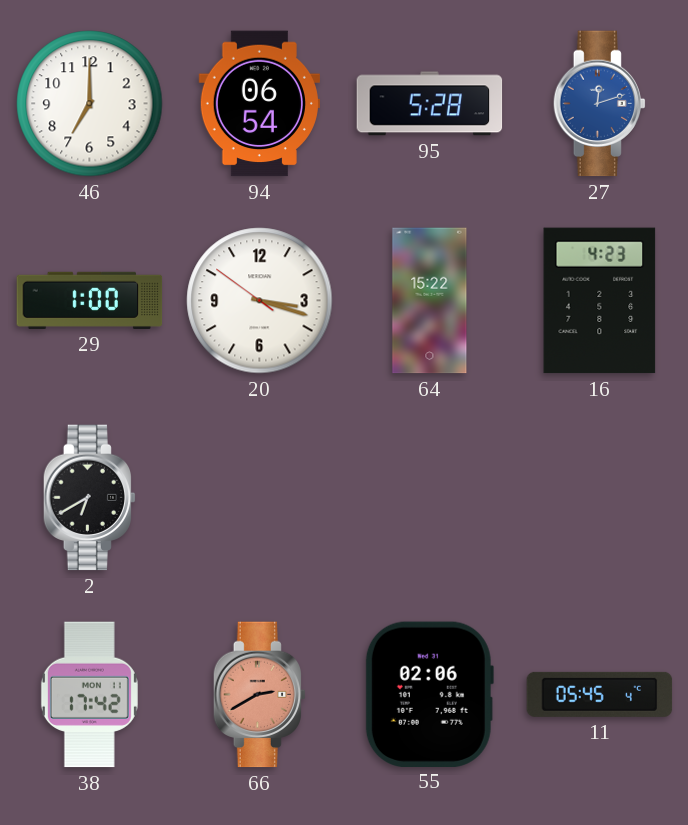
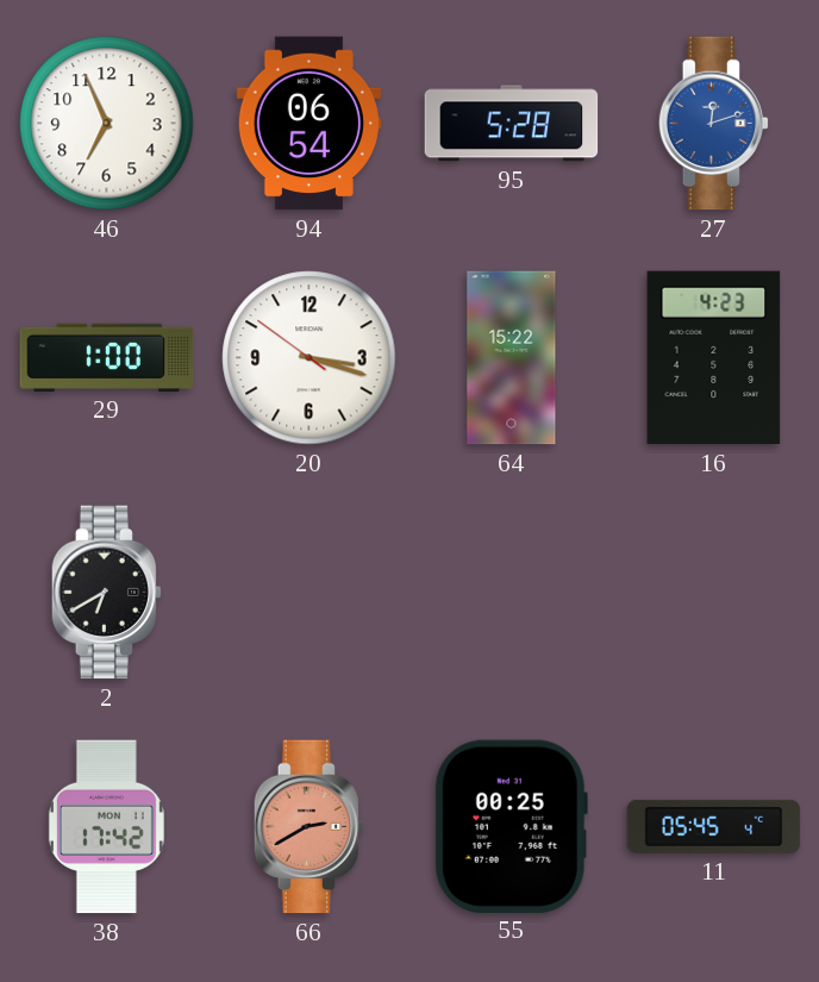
46: 7:00 -> 6:56 (107, 124)
55: 02:06 -> 00:25 (511, 826)
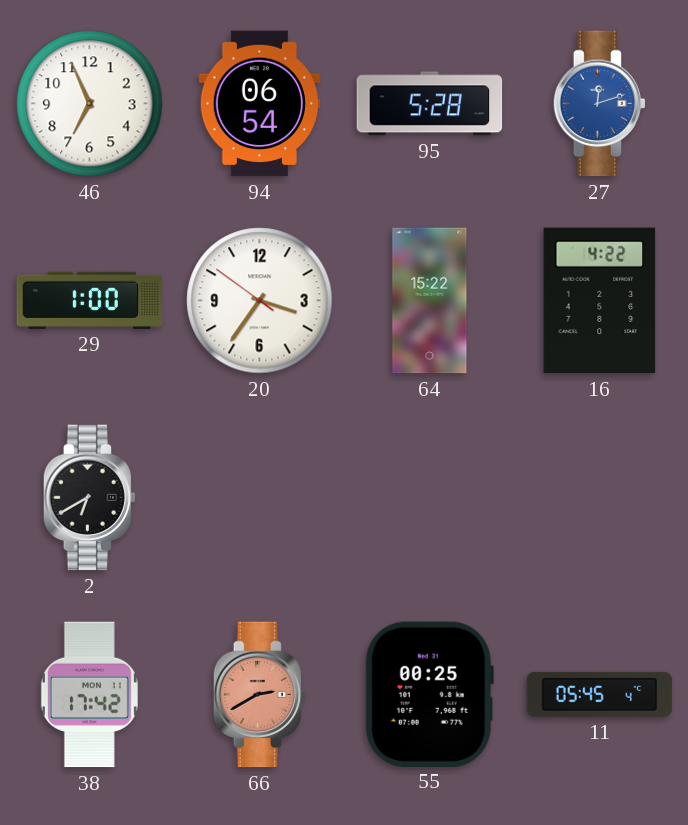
20: 3:17 -> 3:35 (260, 301)
16: 4:23 -> 4:22 (600, 301)
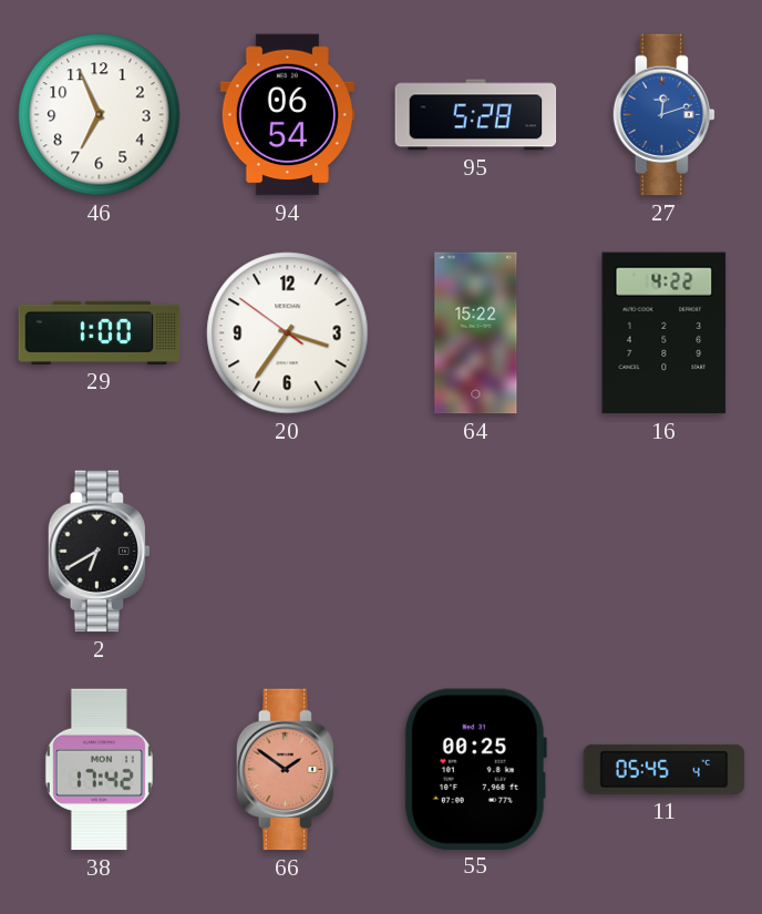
66: 2:40 -> 1:51 (287, 770)
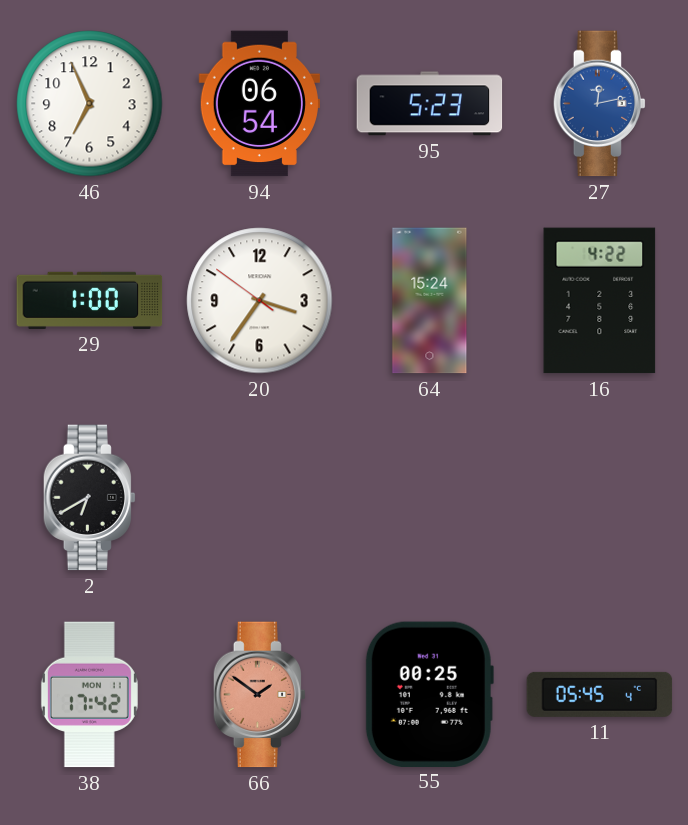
95: 5:28 -> 5:23 (430, 104)
27: 12:12 -> 12:13 (599, 104)
64: 15:22 -> 15:24 (430, 301)
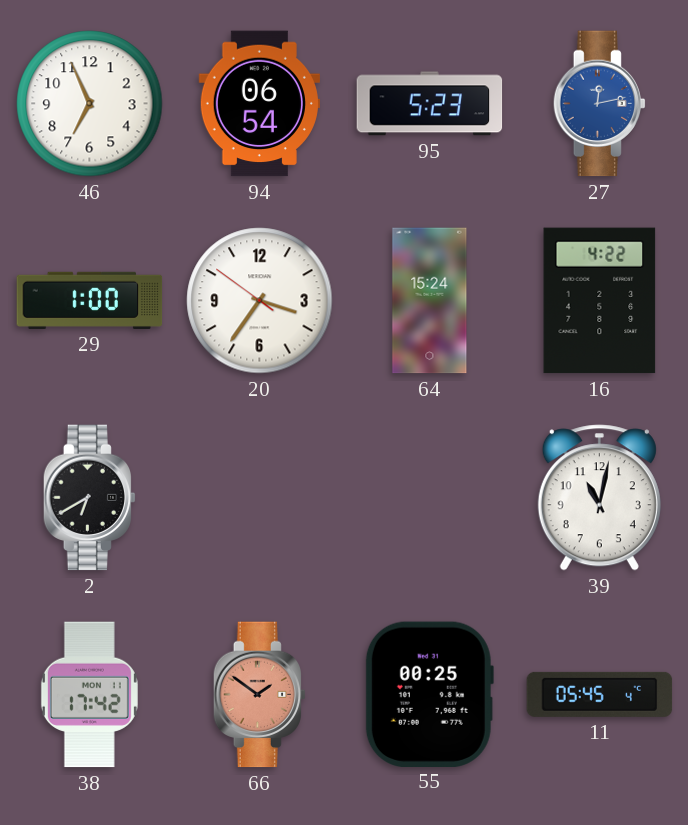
39: none -> 11:02 (599, 498)
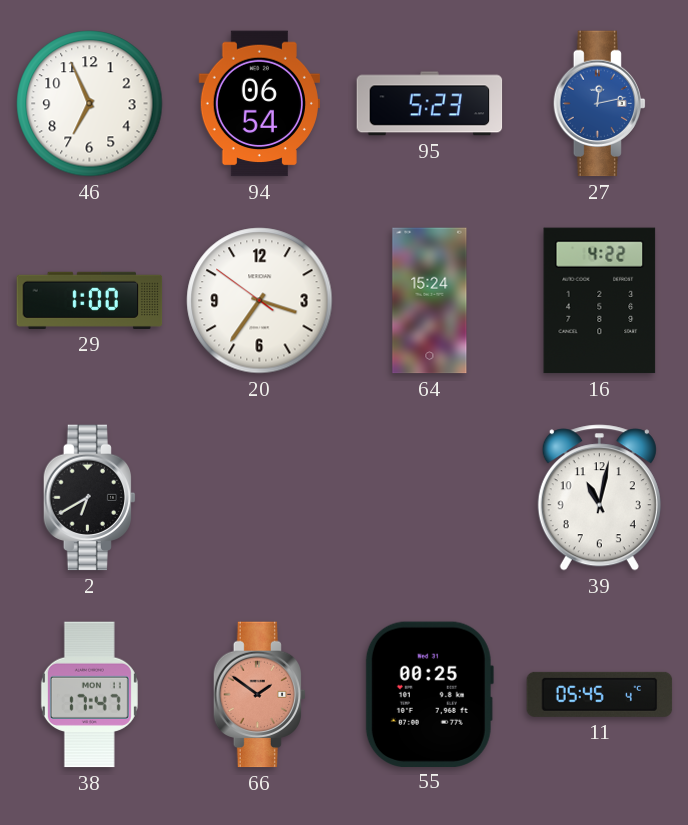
38: 17:42 -> 17:47 (89, 695)
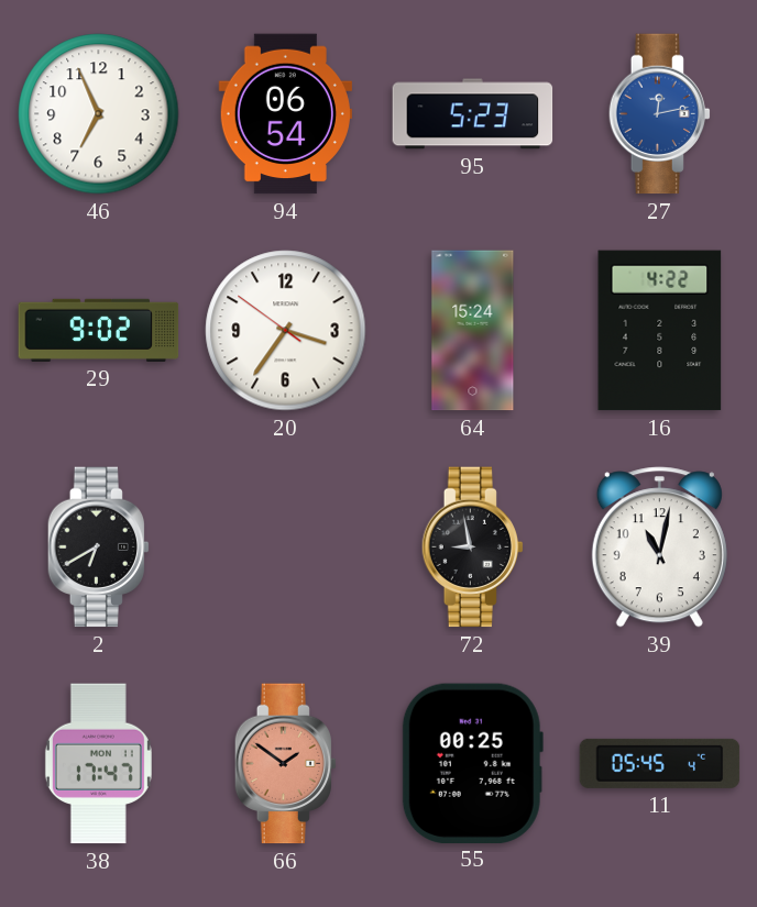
29: 1:00 -> 9:02 (99, 330)
72: none -> 8:58 (472, 547)
